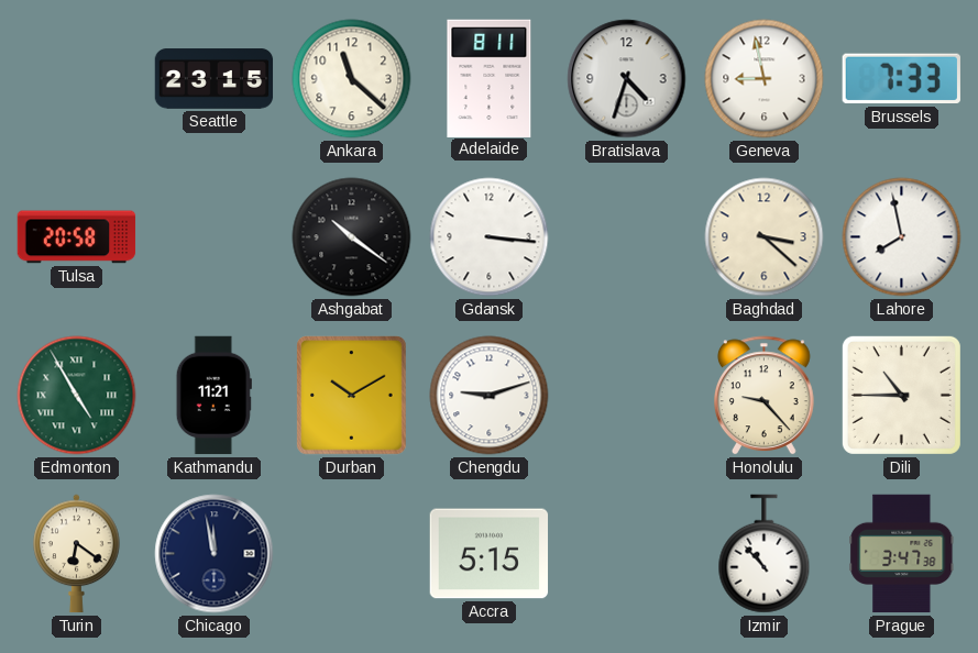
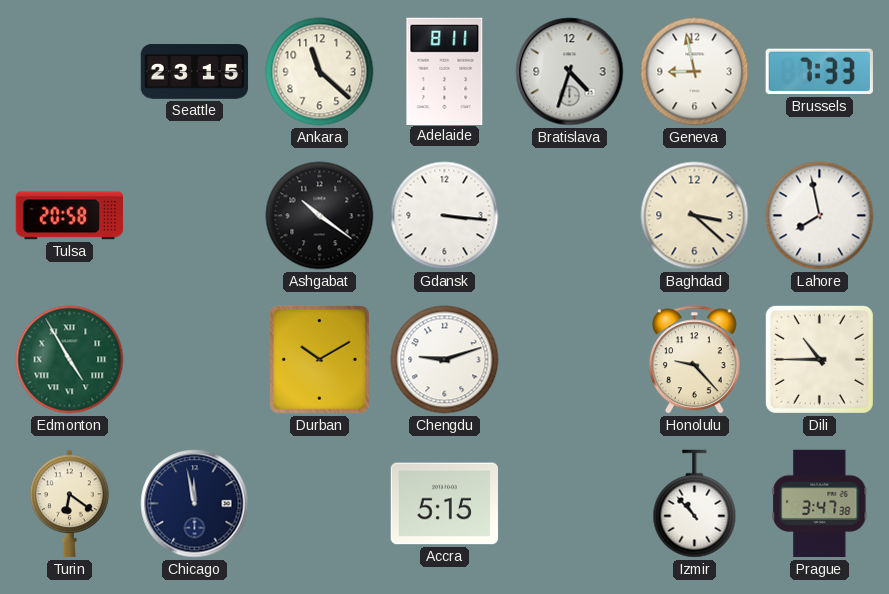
Kathmandu: 11:21 -> none (213, 396)
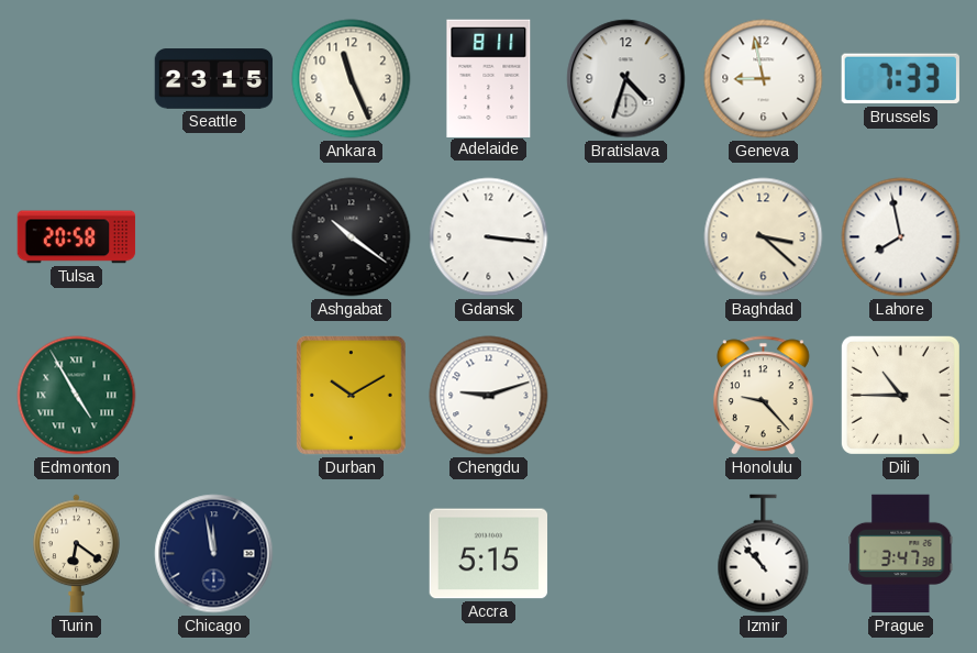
Ankara: 11:22 -> 11:26 (352, 79)
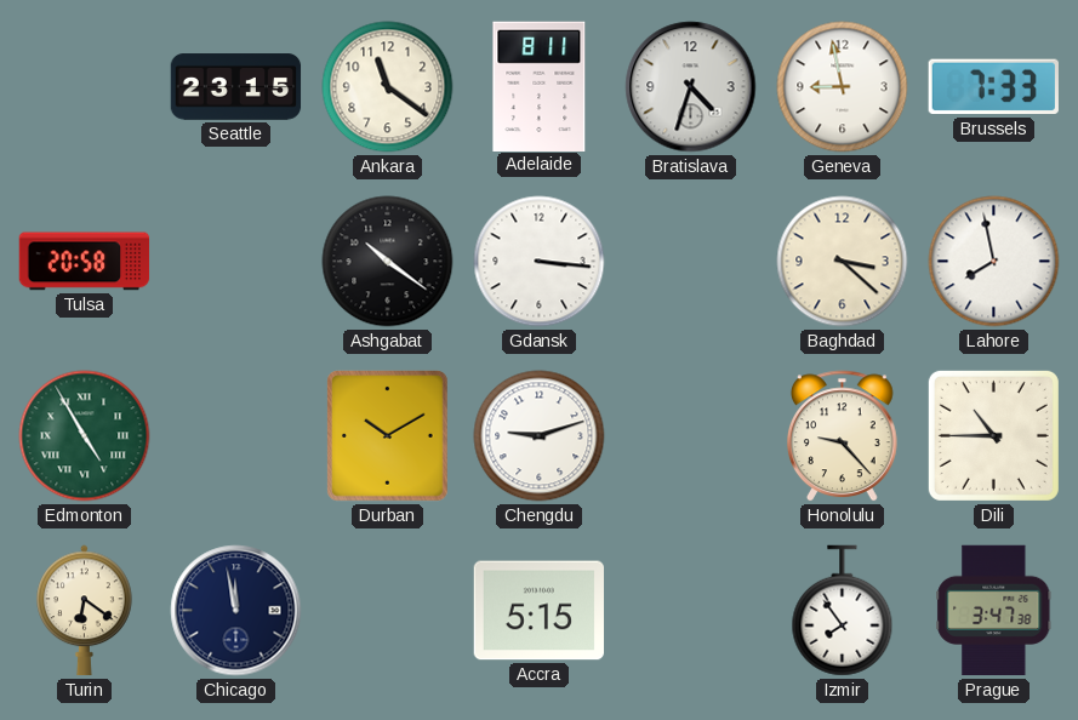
Ankara: 11:26 -> 11:21 (388, 87)
Izmir: 10:53 -> 7:54 (843, 611)
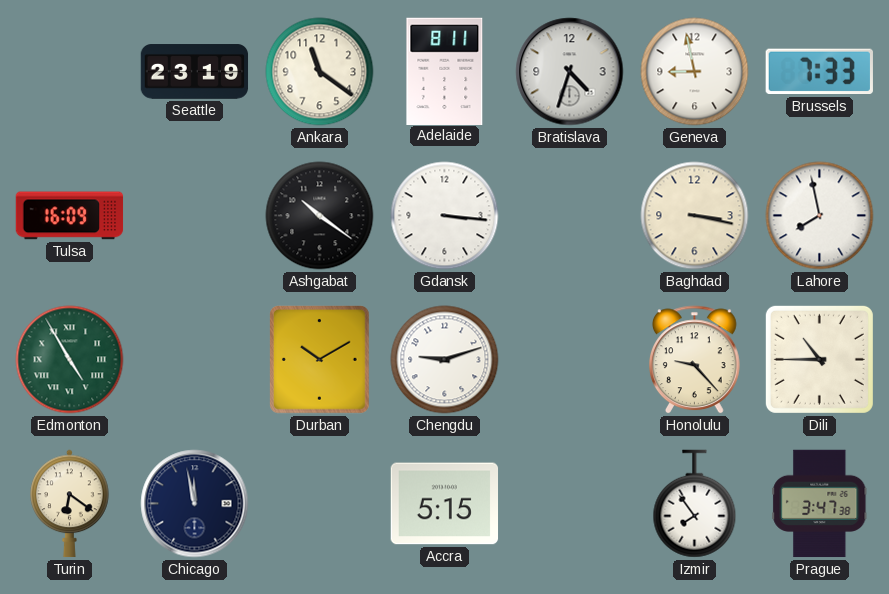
Seattle: 23:15 -> 23:19 (195, 72)
Tulsa: 20:58 -> 16:09 (70, 216)
Baghdad: 3:22 -> 3:17 (695, 216)
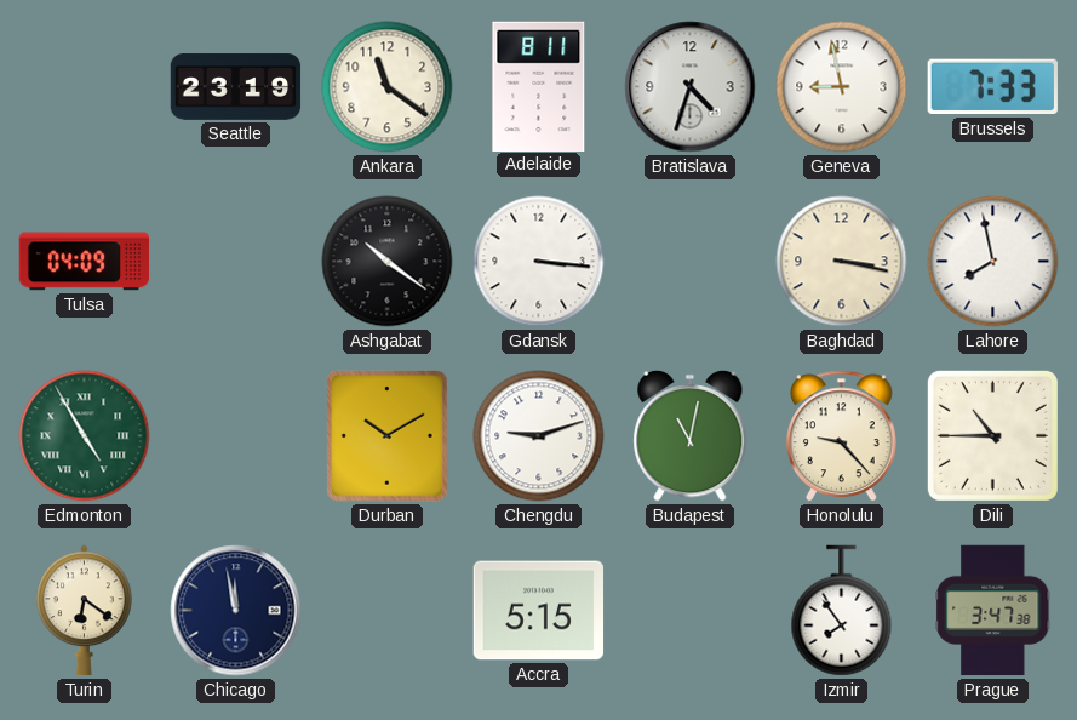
Tulsa: 16:09 -> 04:09 (85, 262)
Budapest: none -> 11:02 (691, 435)
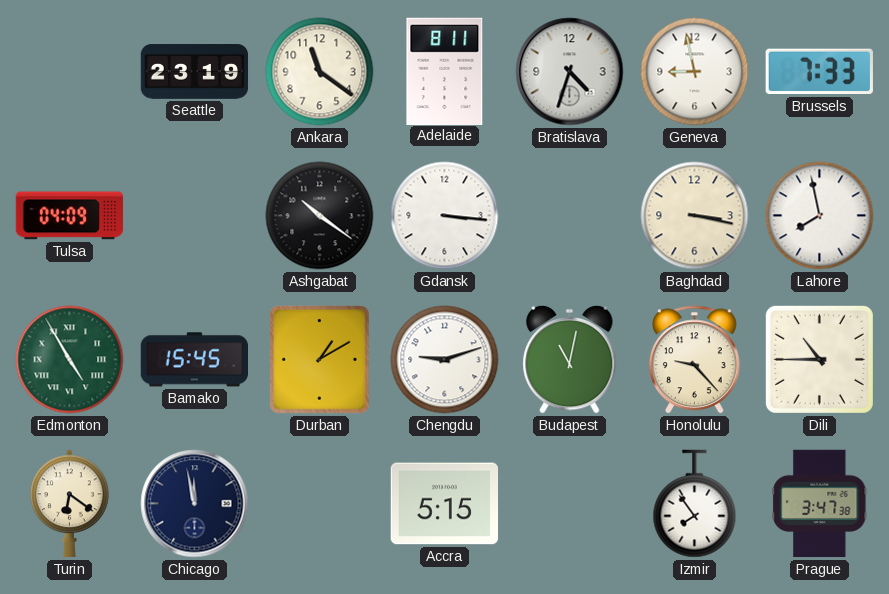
Bamako: none -> 15:45 (195, 360)
Durban: 10:10 -> 1:10 (320, 360)
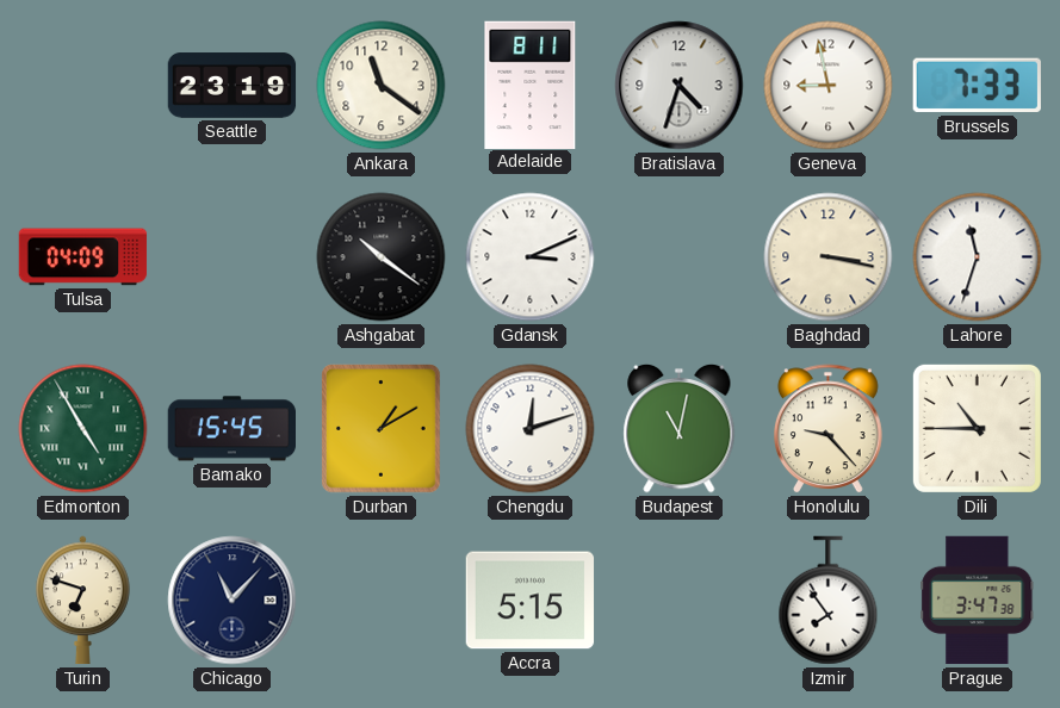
Gdansk: 3:16 -> 3:11 (531, 257)
Lahore: 7:58 -> 11:33 (978, 257)
Chengdu: 9:12 -> 12:12 (531, 429)
Turin: 6:21 -> 6:48 (83, 601)
Chicago: 11:58 -> 11:07 (233, 601)
